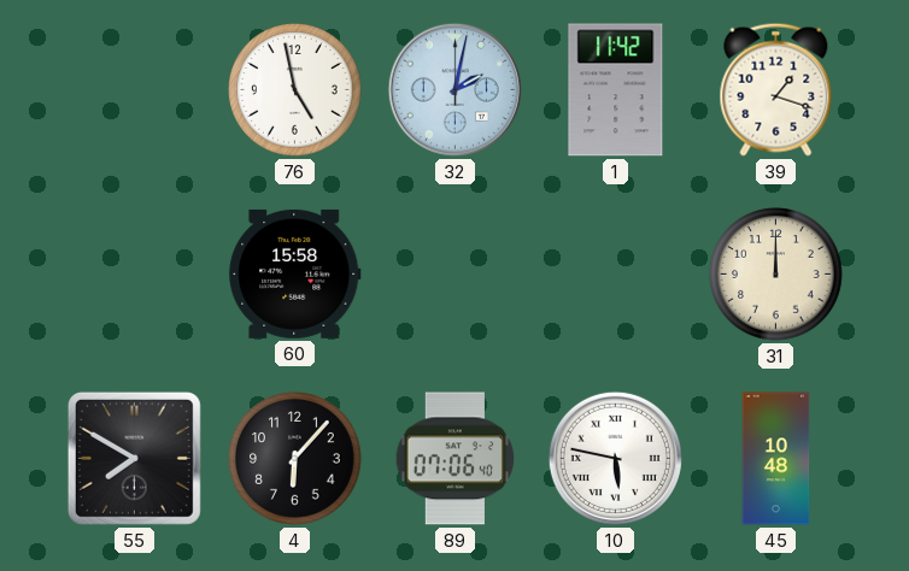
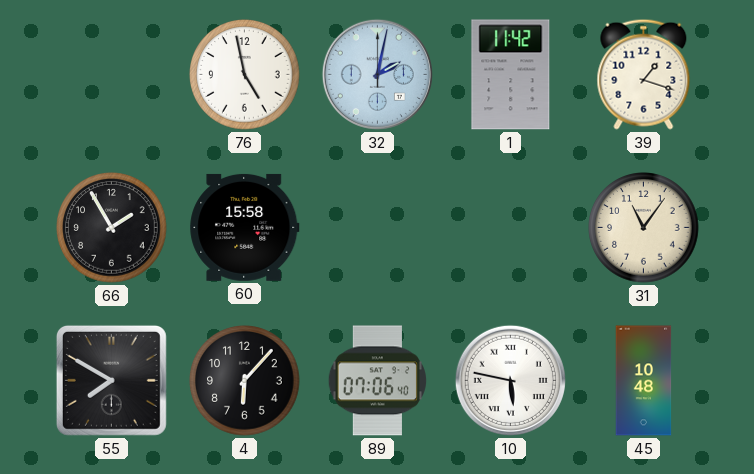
66: none -> 1:55 (112, 228)
31: 12:00 -> 11:06 (644, 228)
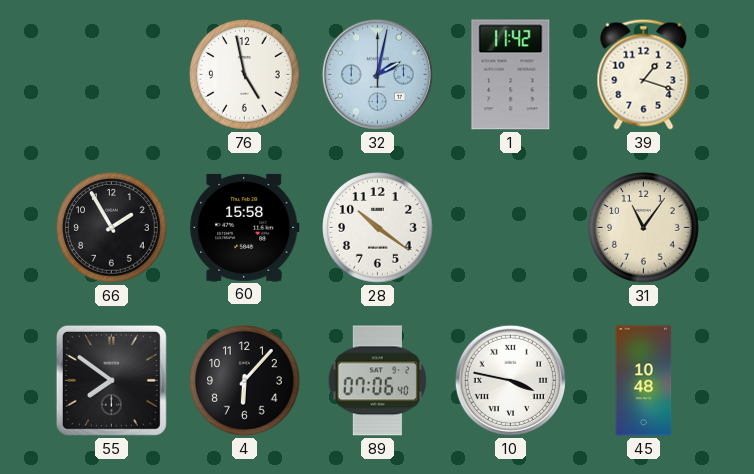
28: none -> 10:21 (378, 228)
55: 7:50 -> 7:51 (111, 380)
10: 5:47 -> 3:47 (510, 380)
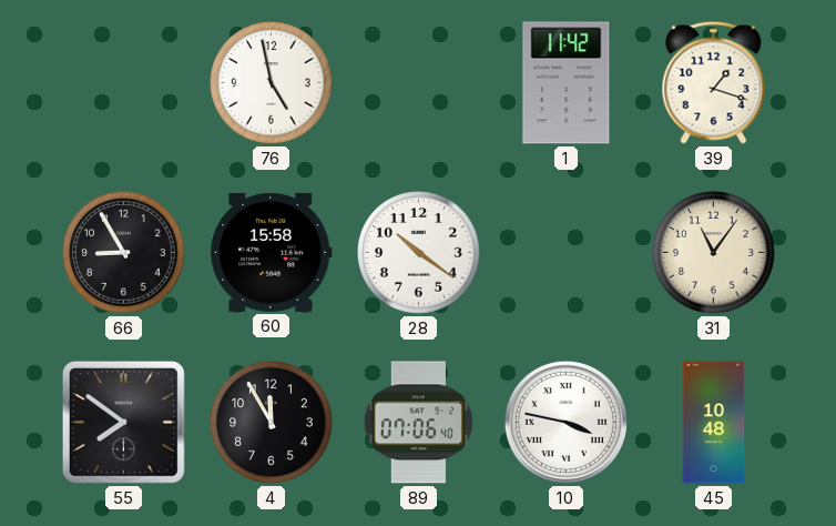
32: 2:02 -> none (377, 74)
66: 1:55 -> 8:55 (124, 253)
4: 6:07 -> 11:55 (272, 423)
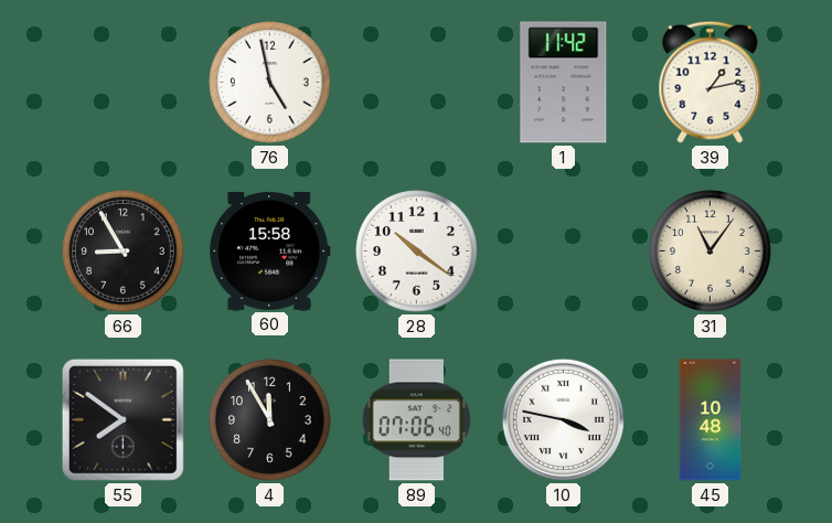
39: 1:18 -> 1:13 (711, 82)
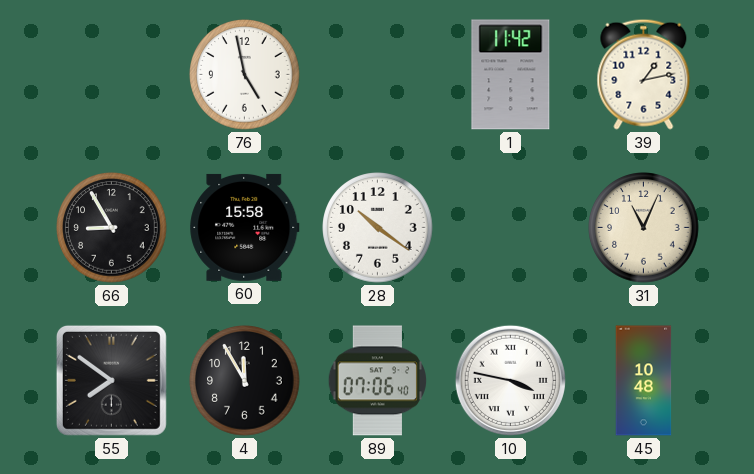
31: 11:06 -> 11:04 (644, 228)
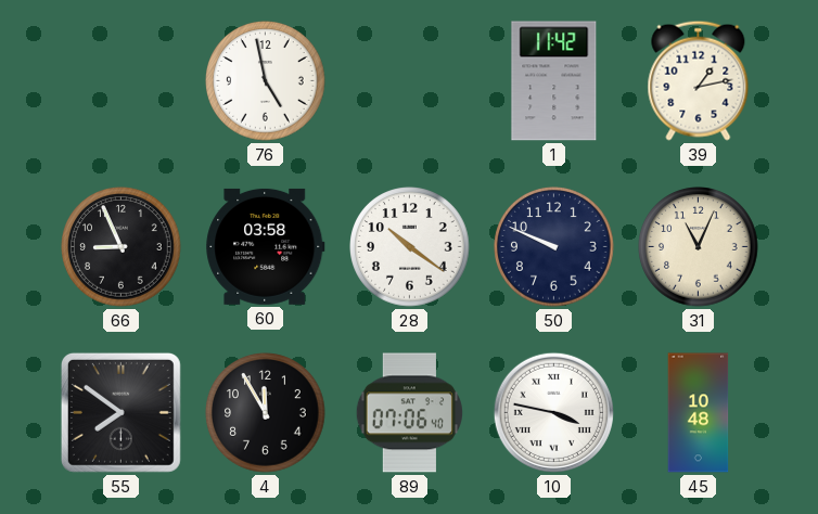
66: 8:55 -> 8:56 (122, 247)
60: 15:58 -> 03:58 (266, 246)
50: none -> 9:49 (554, 247)
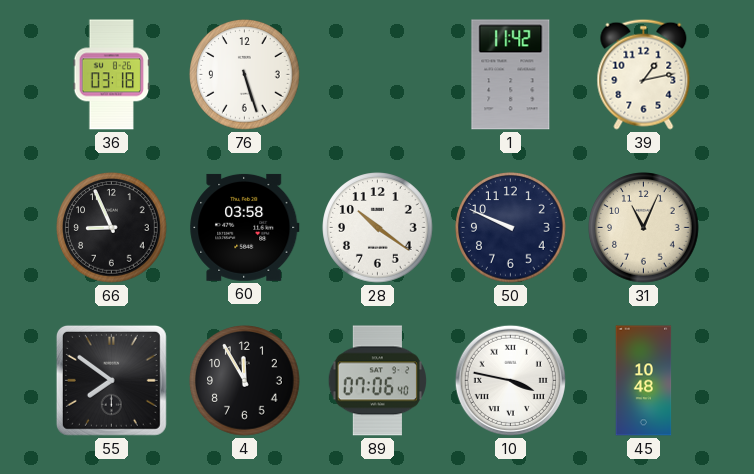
36: none -> 03:18 (112, 75)
76: 4:58 -> 5:27 (245, 75)
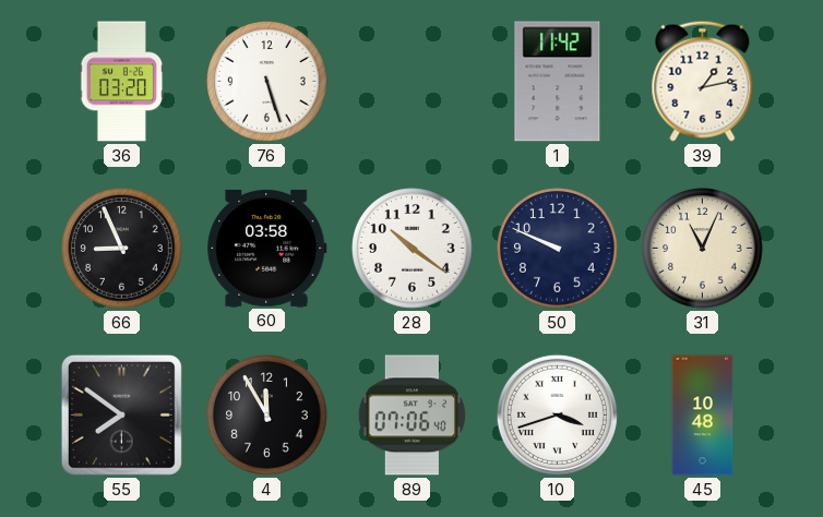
36: 03:18 -> 03:20 (122, 82)
10: 3:47 -> 3:42 (557, 414)
